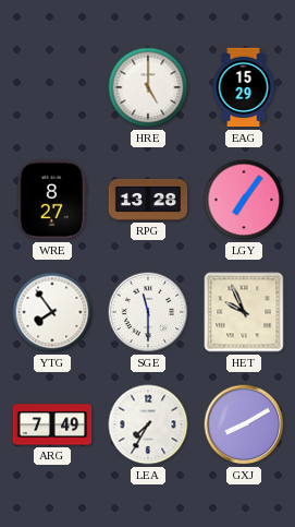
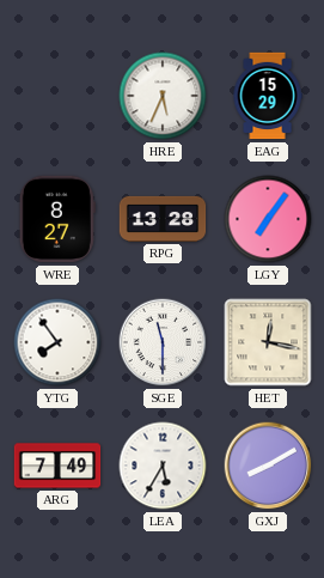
HRE: 5:00 -> 5:34 (163, 96)
HET: 9:56 -> 12:17 (268, 342)
LEA: 7:35 -> 5:35 (163, 466)
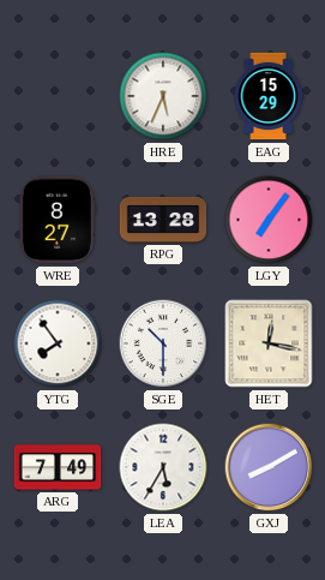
SGE: 11:30 -> 10:30 (163, 343)
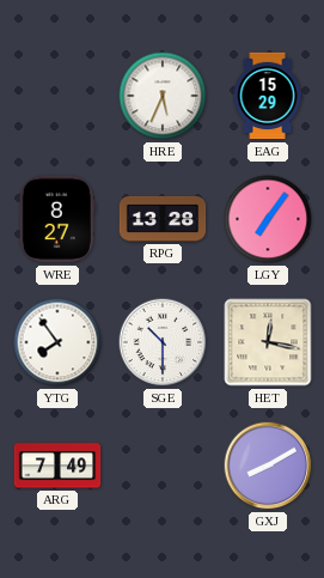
LEA: 5:35 -> none (163, 467)
